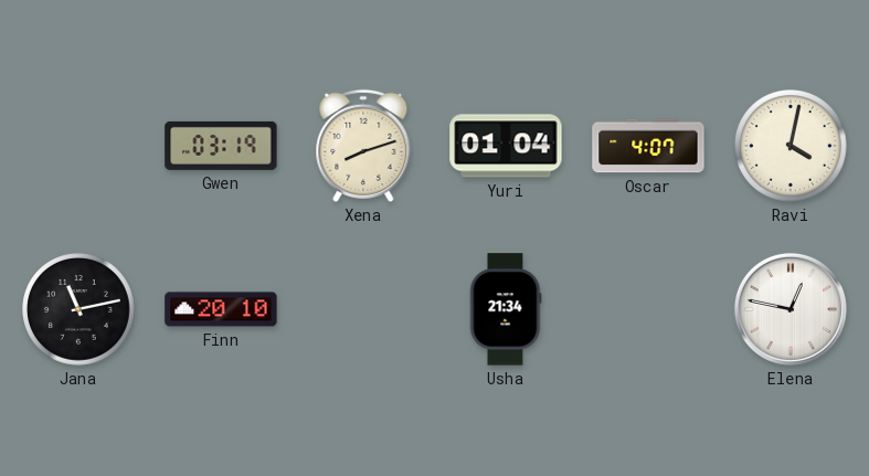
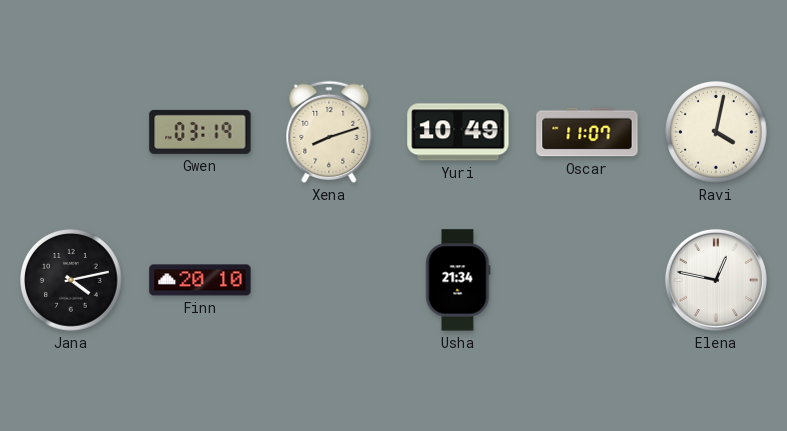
Yuri: 01:04 -> 10:49 (458, 132)
Oscar: 4:07 -> 11:07 (587, 132)
Jana: 11:13 -> 4:13 (71, 280)
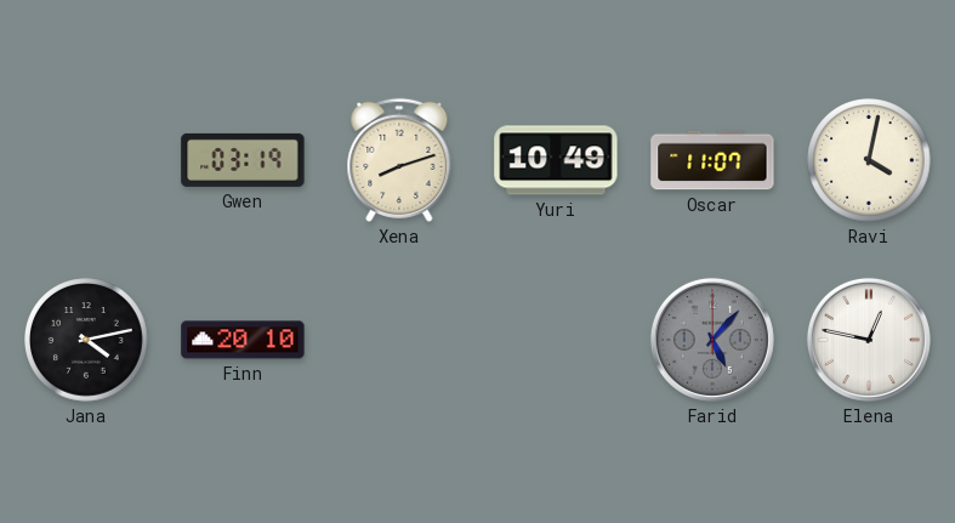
Usha: 21:34 -> none (458, 280)
Farid: none -> 5:07 (712, 340)
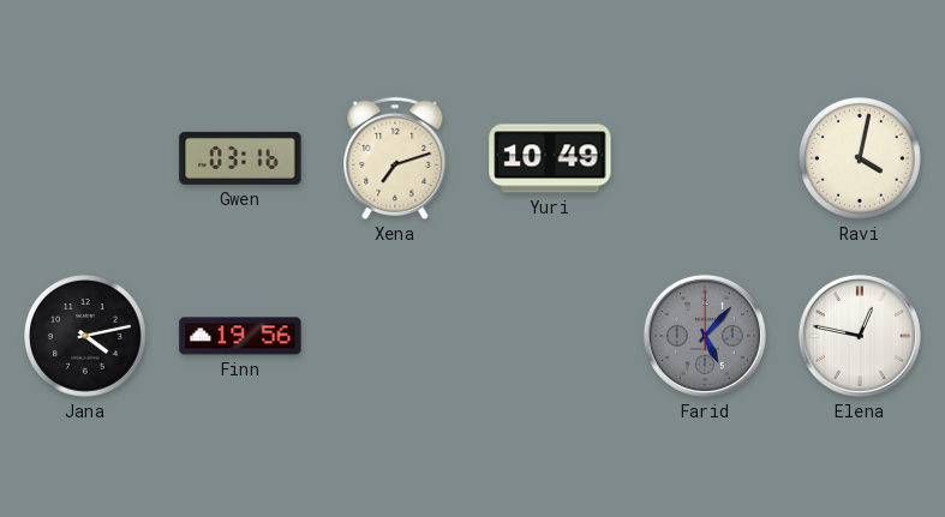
Gwen: 03:19 -> 03:16 (240, 158)
Xena: 8:12 -> 7:12 (395, 158)
Oscar: 11:07 -> none (712, 160)
Finn: 20:10 -> 19:56 (240, 336)
